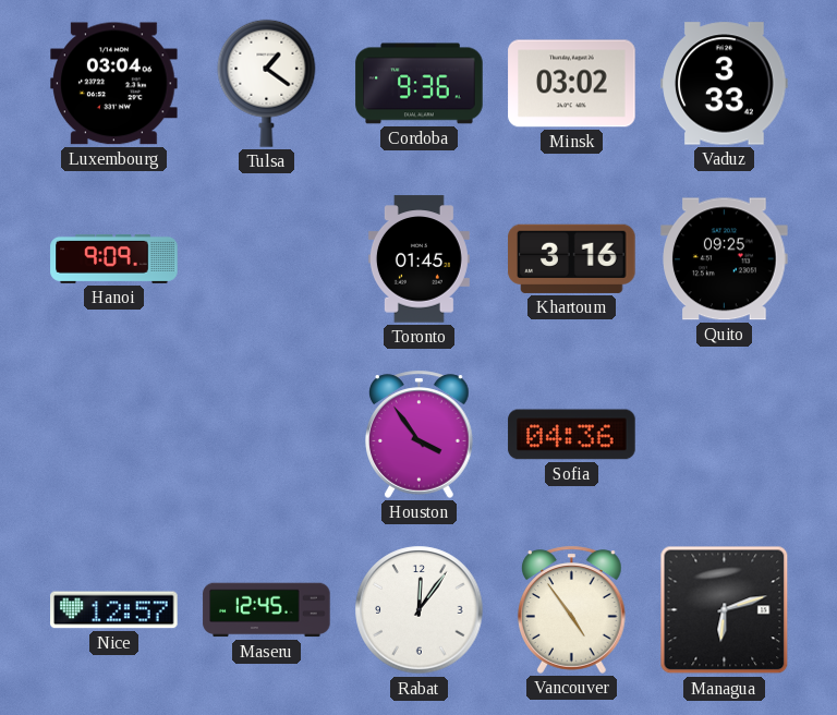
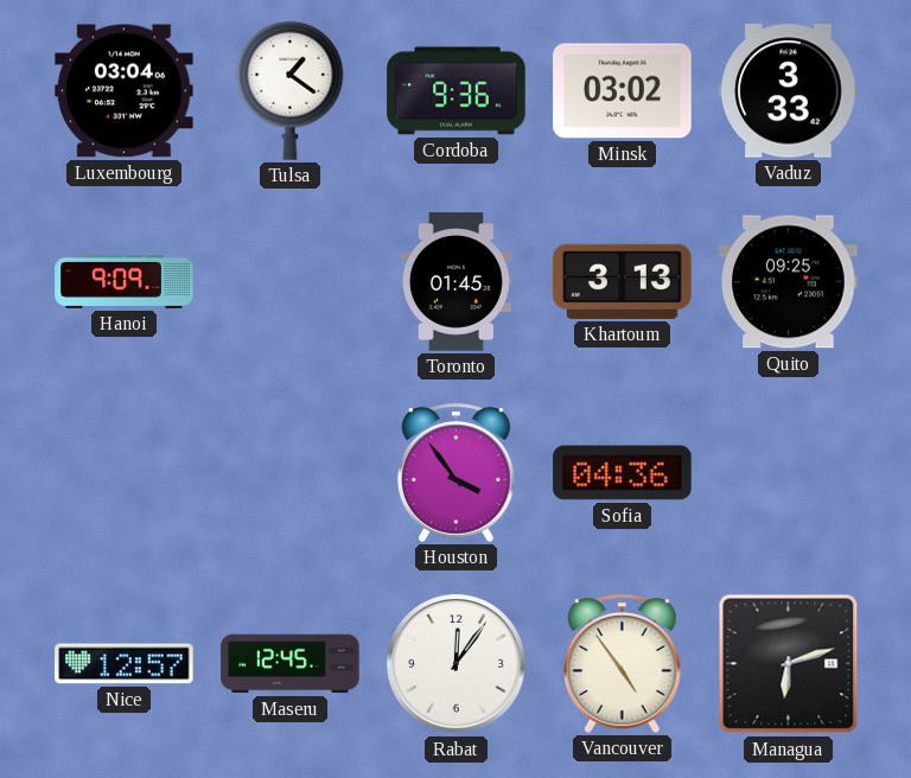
Khartoum: 3:16 -> 3:13 (623, 281)
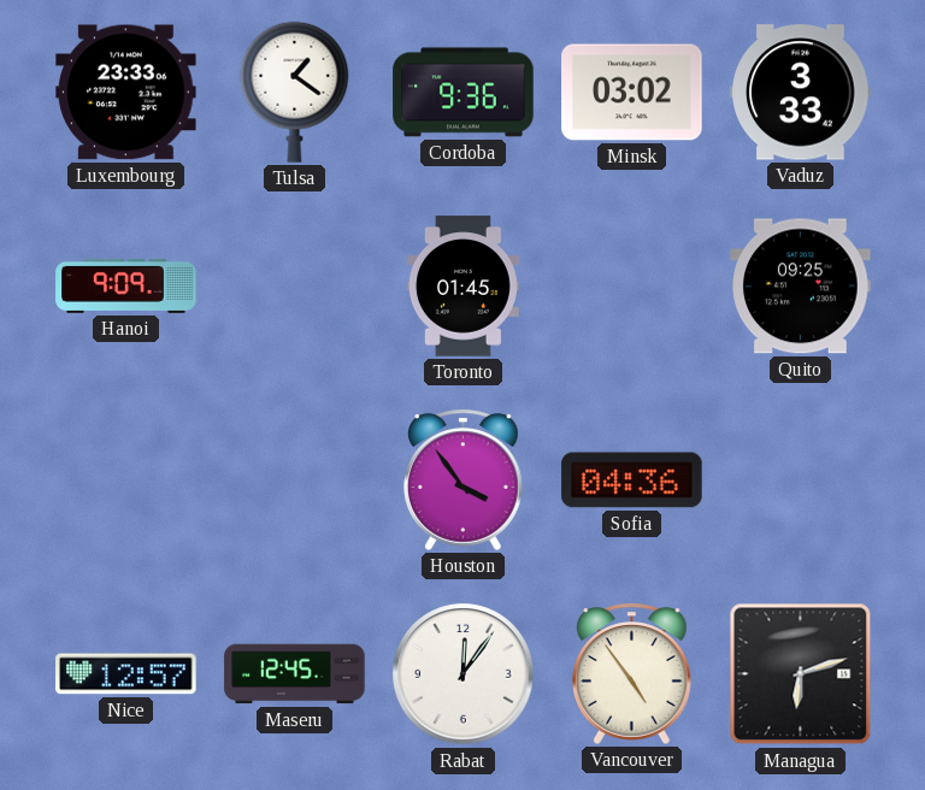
Luxembourg: 03:04 -> 23:33 (126, 93)
Khartoum: 3:13 -> none (623, 281)
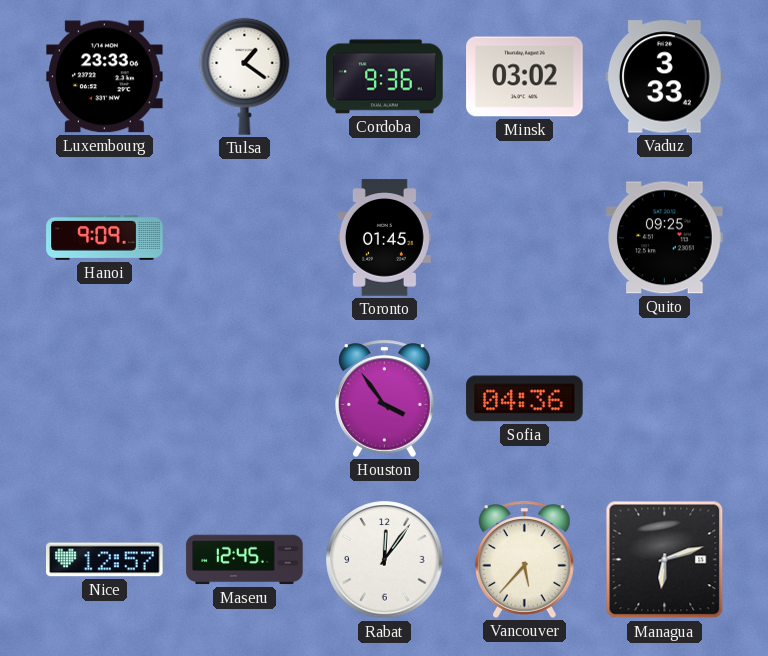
Vancouver: 4:54 -> 5:37 (525, 559)
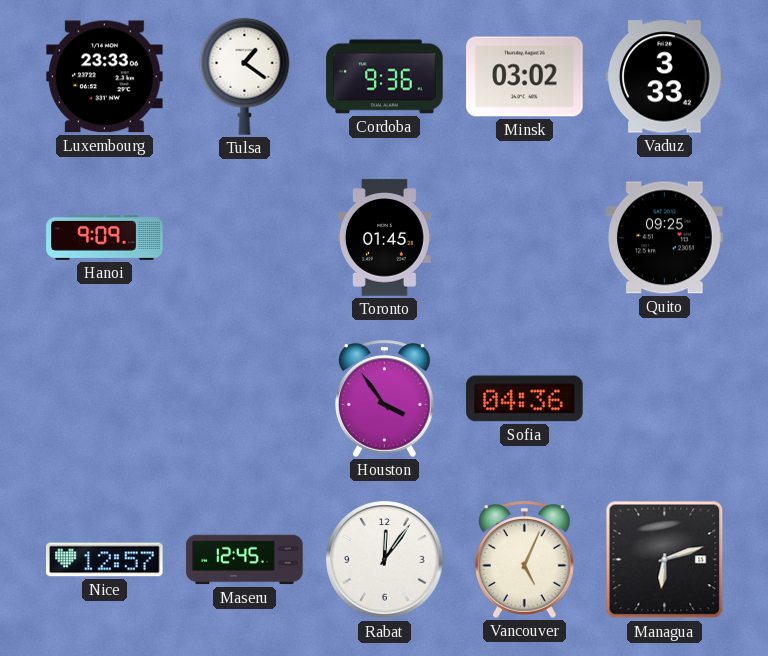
Vancouver: 5:37 -> 5:04 (525, 559)
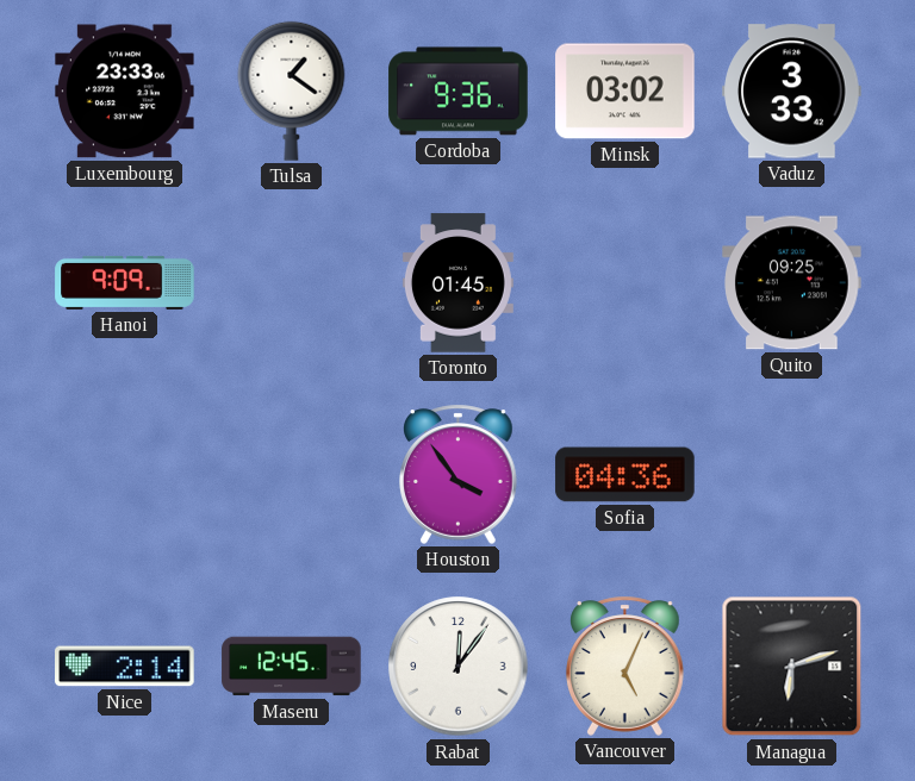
Nice: 12:57 -> 2:14 (125, 667)
